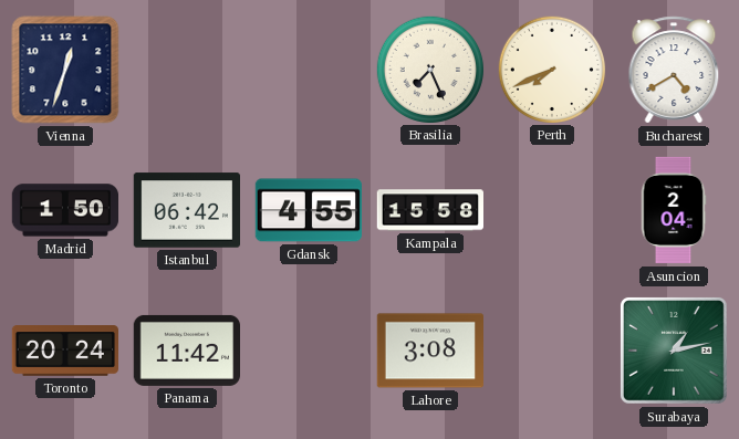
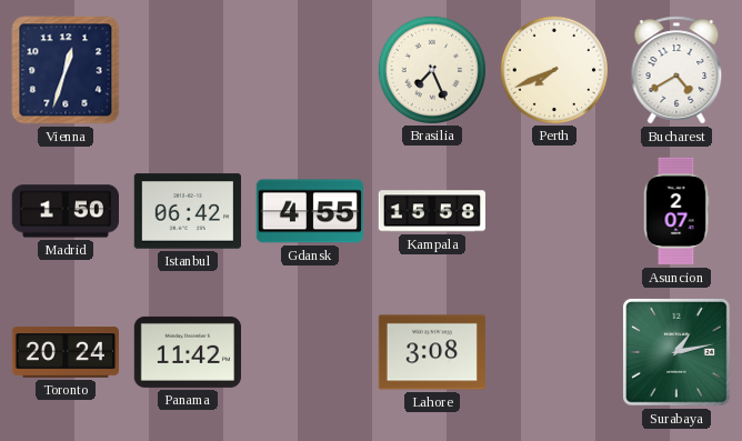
Asuncion: 2:04 -> 2:07 (676, 211)
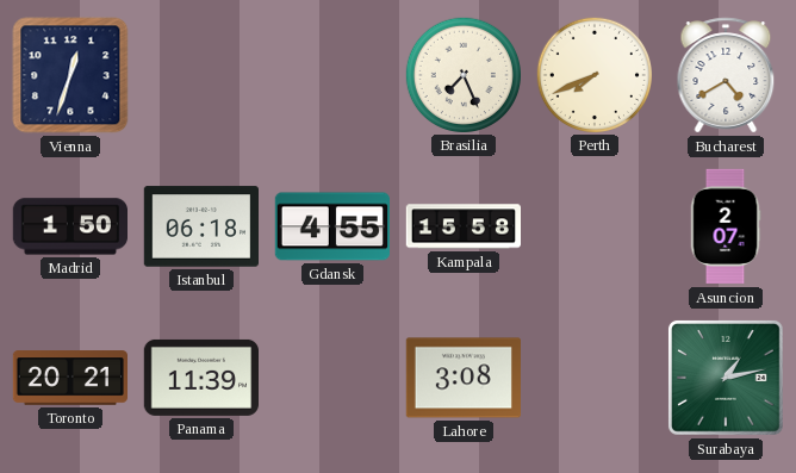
Istanbul: 06:42 -> 06:18 (200, 226)
Toronto: 20:24 -> 20:21 (69, 378)
Panama: 11:42 -> 11:39 (200, 378)
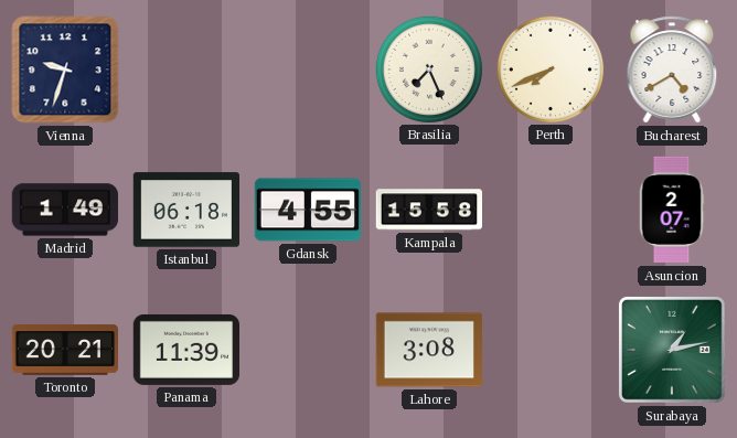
Vienna: 12:33 -> 9:33 (65, 70)
Madrid: 1:50 -> 1:49 (64, 210)
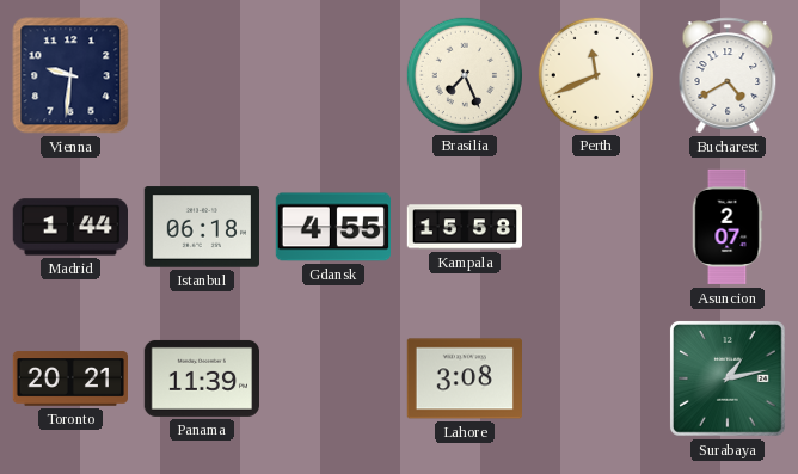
Vienna: 9:33 -> 9:31 (70, 75)
Perth: 7:41 -> 11:41 (595, 74)
Madrid: 1:49 -> 1:44 (69, 227)
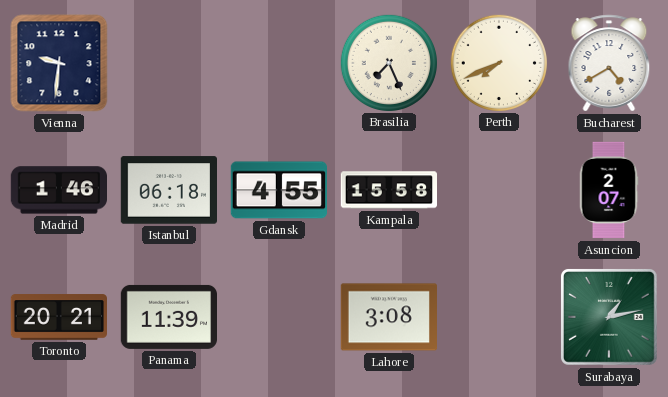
Perth: 11:41 -> 7:41 (498, 62)
Madrid: 1:44 -> 1:46 (58, 190)
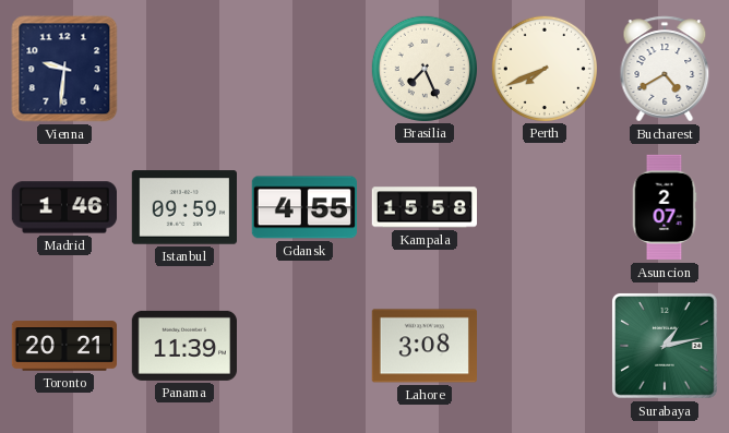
Istanbul: 06:18 -> 09:59 (183, 207)
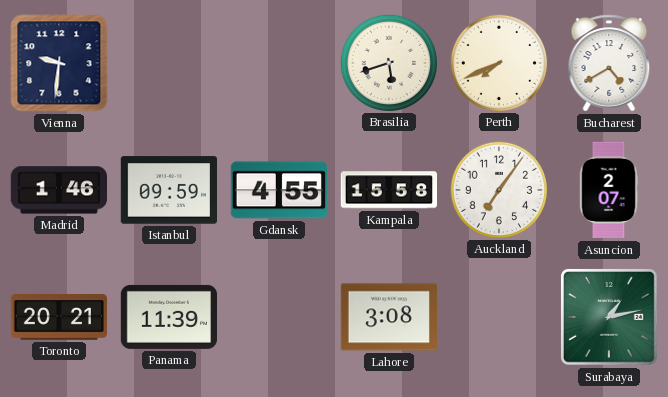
Brasilia: 7:26 -> 5:42 (388, 62)
Auckland: none -> 7:06 (498, 189)
